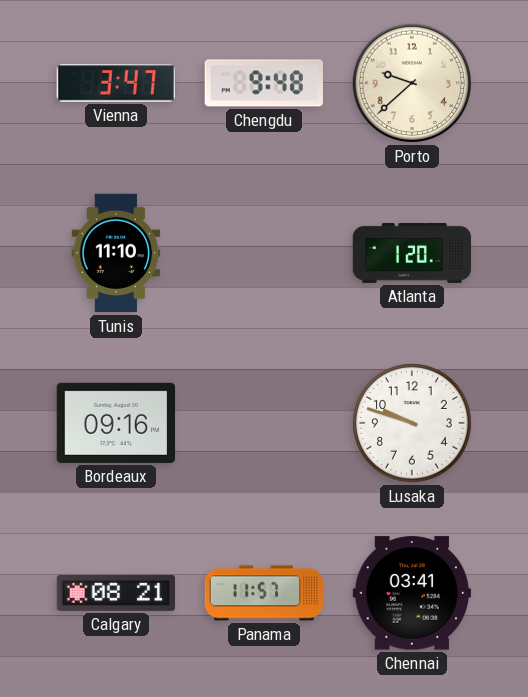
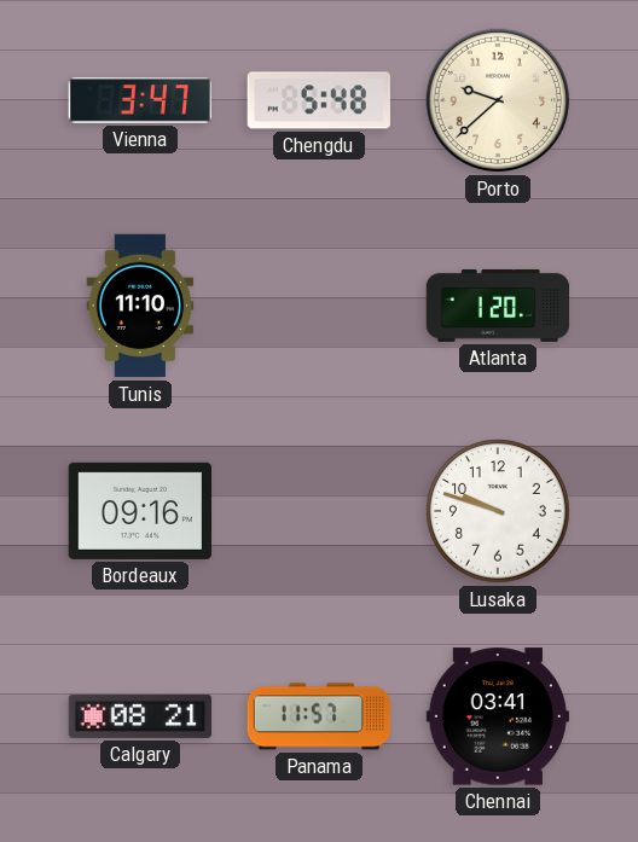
Chengdu: 9:48 -> 5:48 (318, 100)
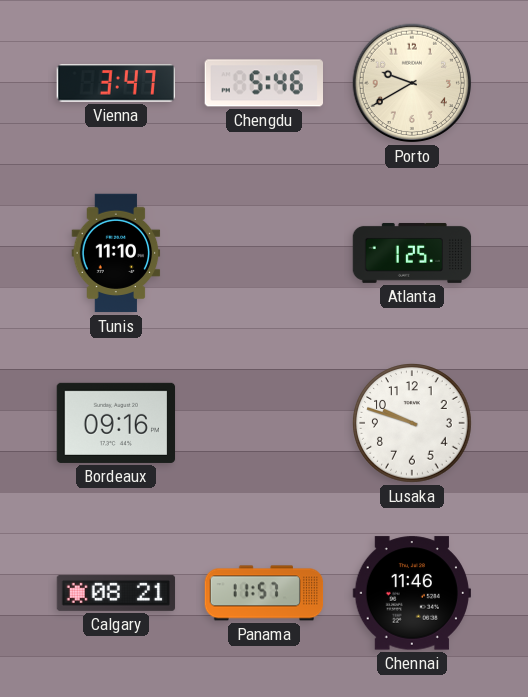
Chengdu: 5:48 -> 5:46 (263, 83)
Porto: 9:38 -> 9:40 (412, 83)
Atlanta: 1:20 -> 1:25 (412, 253)
Chennai: 03:41 -> 11:46 (411, 593)
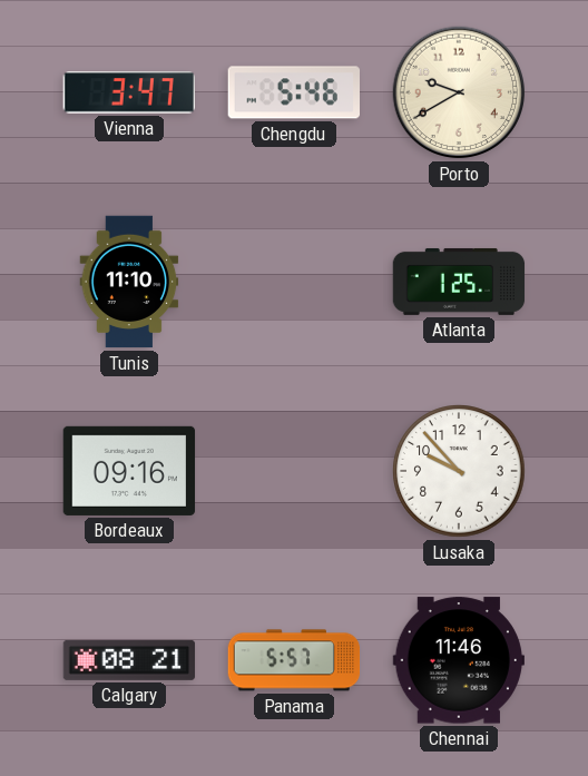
Lusaka: 9:48 -> 9:53 (459, 471)
Panama: 11:57 -> 5:57 (294, 660)
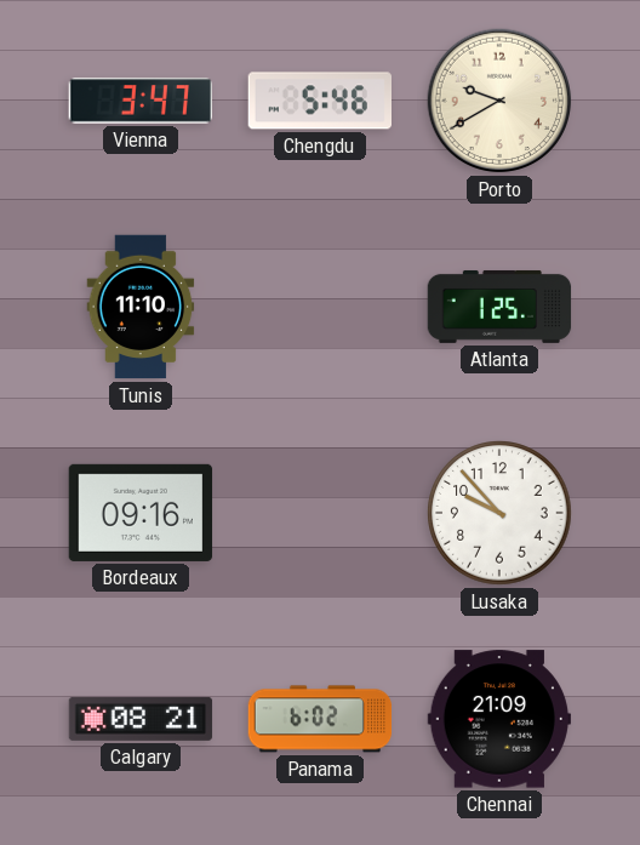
Panama: 5:57 -> 6:02 (320, 719)
Chennai: 11:46 -> 21:09 (498, 719)
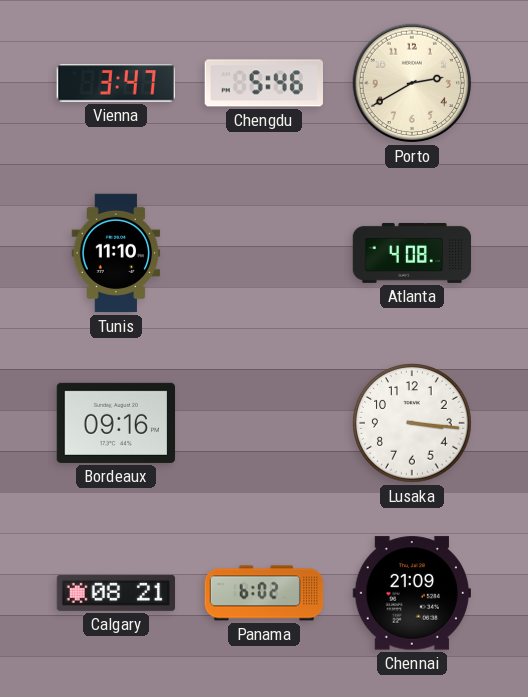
Porto: 9:40 -> 2:40 (412, 83)
Atlanta: 1:25 -> 4:08 (412, 253)
Lusaka: 9:53 -> 3:16 (412, 423)
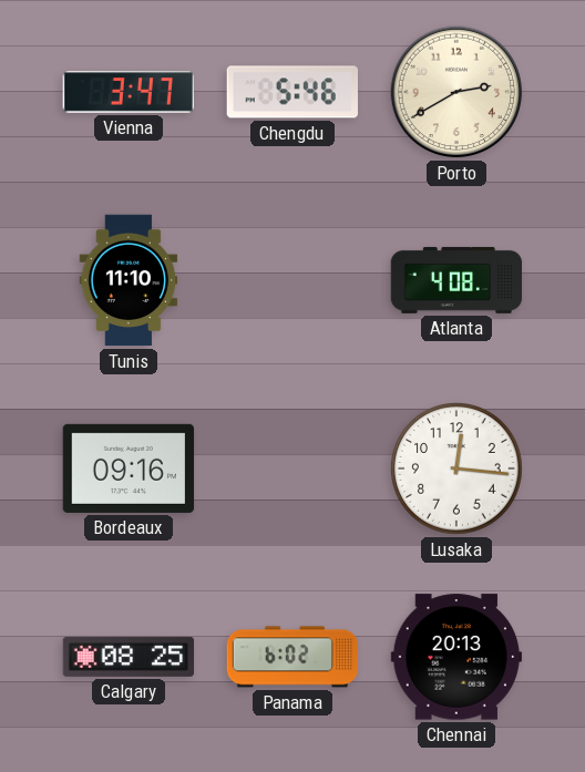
Lusaka: 3:16 -> 12:16 (456, 469)
Calgary: 08:21 -> 08:25 (129, 657)
Chennai: 21:09 -> 20:13 (455, 657)
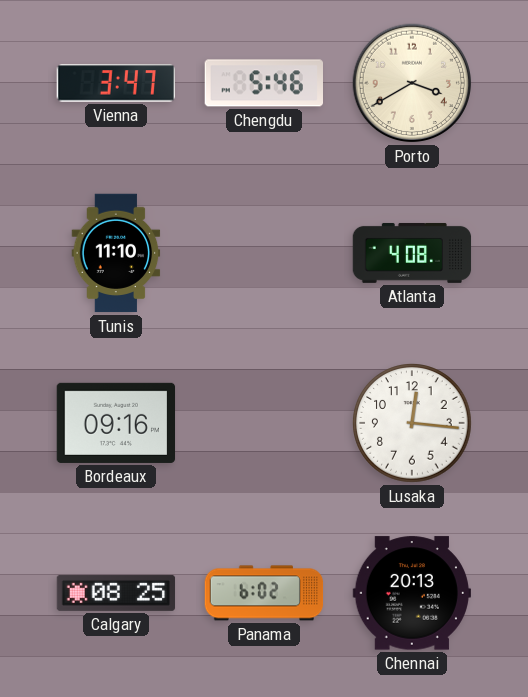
Porto: 2:40 -> 3:40 (412, 83)
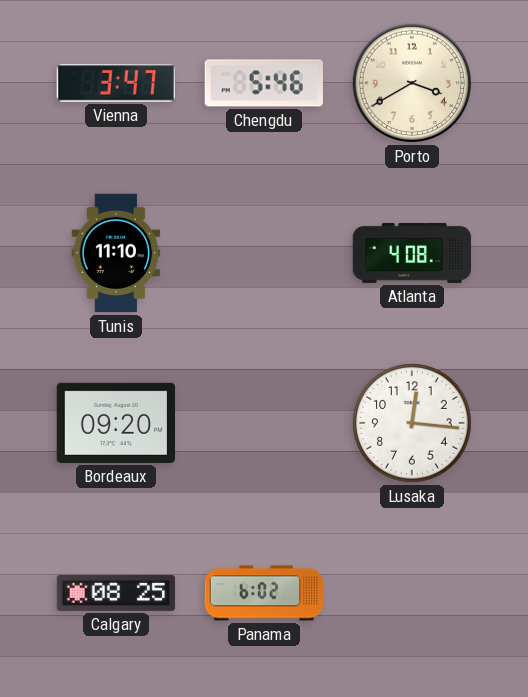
Bordeaux: 09:16 -> 09:20 (116, 423)
Chennai: 20:13 -> none (411, 593)
